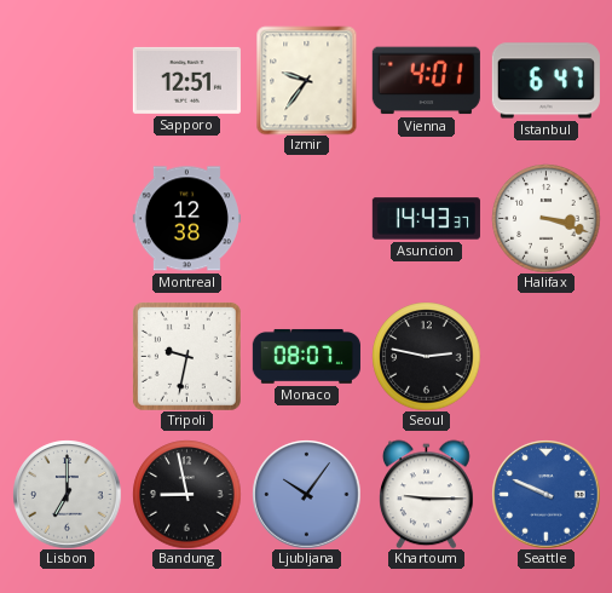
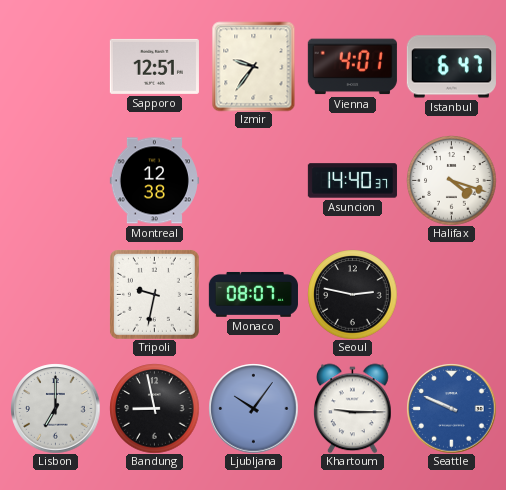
Asuncion: 14:43 -> 14:40 (352, 181)
Halifax: 3:18 -> 4:18 (451, 180)
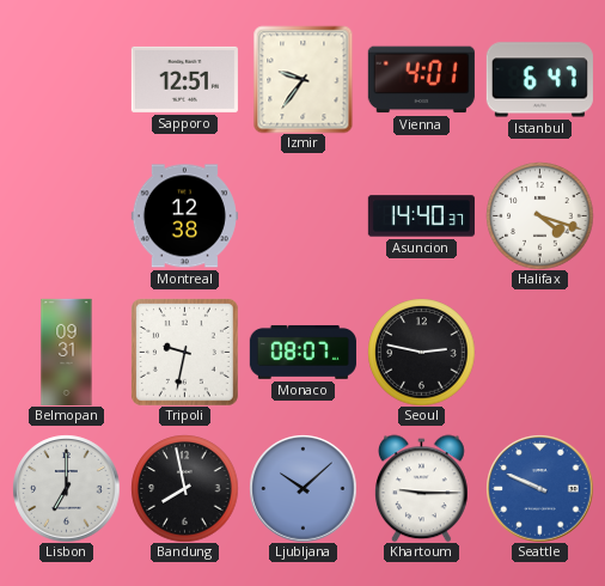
Belmopan: none -> 09:31 (67, 352)
Bandung: 8:58 -> 7:58 (184, 488)
Ljubljana: 10:06 -> 10:08 (302, 488)
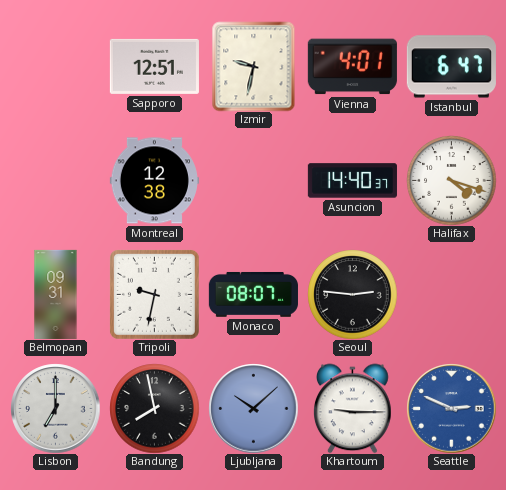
Izmir: 9:36 -> 9:32 (254, 66)
Seoul: 2:47 -> 2:46 (352, 294)
Seattle: 9:49 -> 2:49 (451, 408)
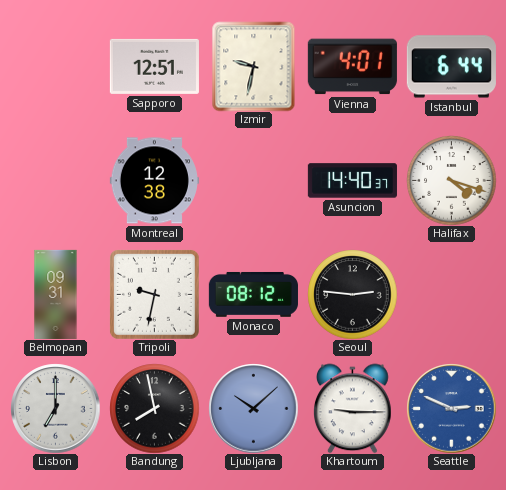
Istanbul: 6:47 -> 6:44 (451, 67)
Monaco: 08:07 -> 08:12 (253, 294)
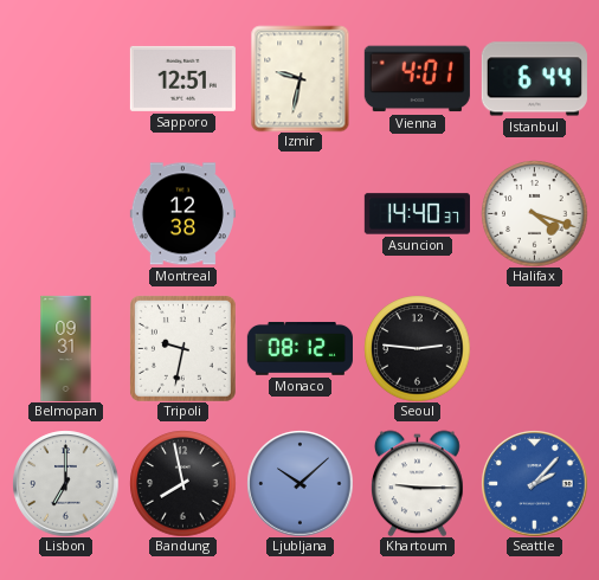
Seattle: 2:49 -> 2:07 (534, 483)
